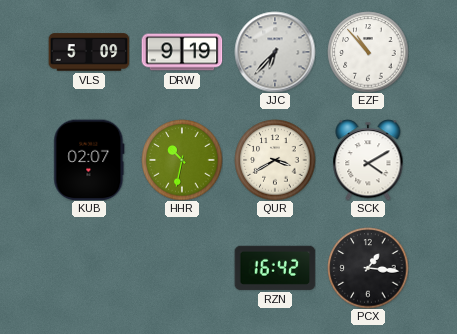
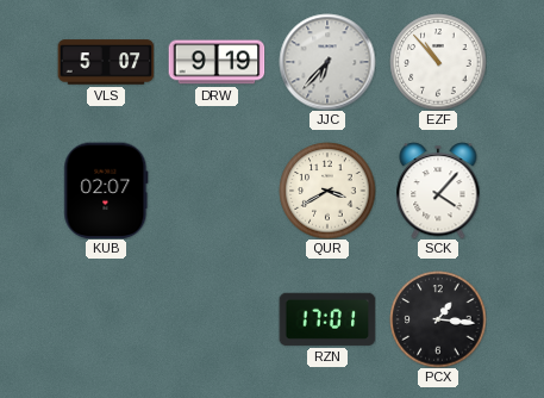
VLS: 5:09 -> 5:07 (106, 62)
HHR: 10:32 -> none (182, 160)
SCK: 4:10 -> 4:07 (438, 191)
RZN: 16:42 -> 17:01 (327, 319)
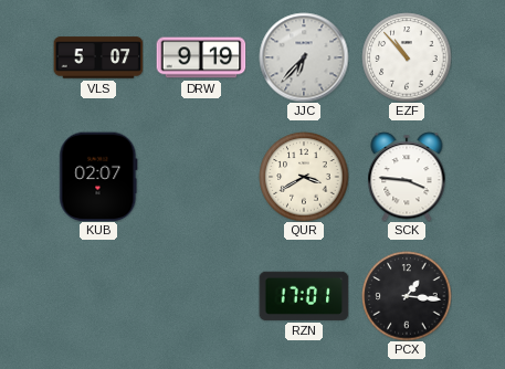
SCK: 4:07 -> 3:46 (407, 177)
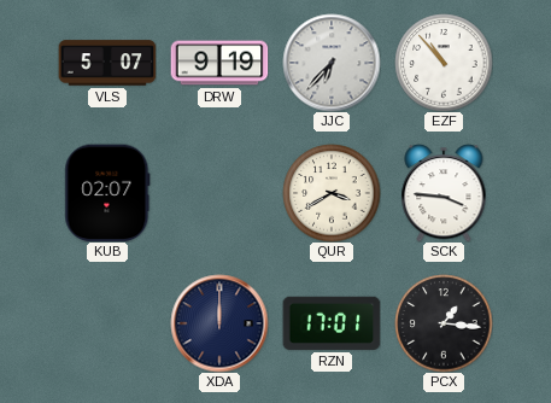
XDA: none -> 12:00 (219, 323)
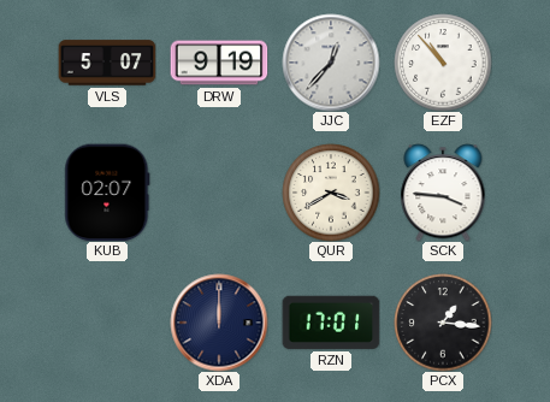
JJC: 6:37 -> 12:37 (331, 63)
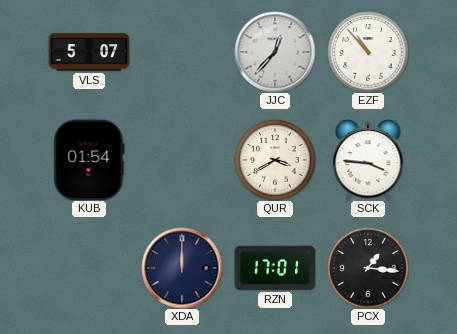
DRW: 9:19 -> none (219, 63)
KUB: 02:07 -> 01:54 (89, 160)
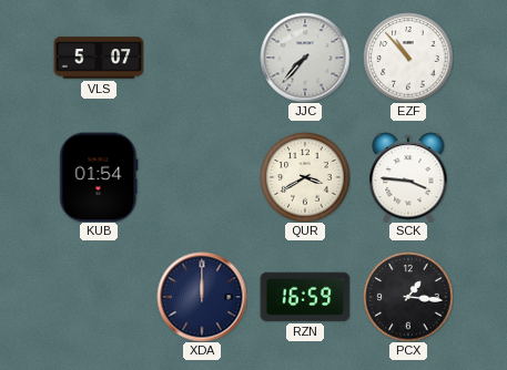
JJC: 12:37 -> 7:37 (305, 58)
RZN: 17:01 -> 16:59 (305, 297)
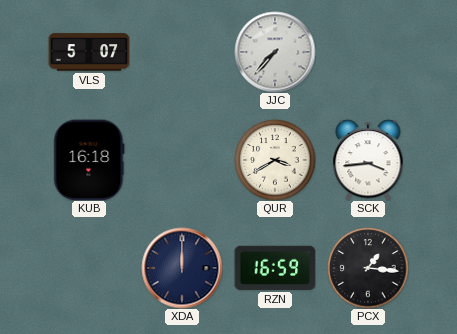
EZF: 10:53 -> none (408, 58)
KUB: 01:54 -> 16:18 (89, 160)
SCK: 3:46 -> 3:44 (368, 160)
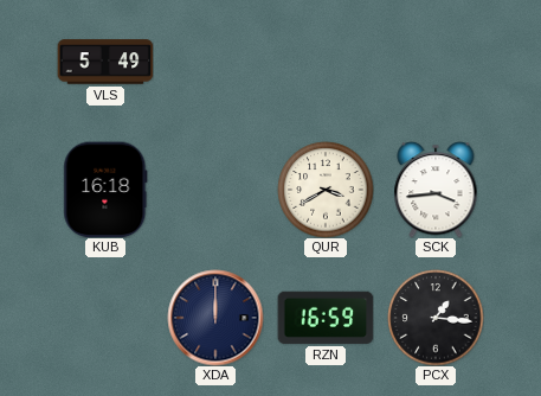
VLS: 5:07 -> 5:49 (105, 62)
JJC: 7:37 -> none (275, 52)
